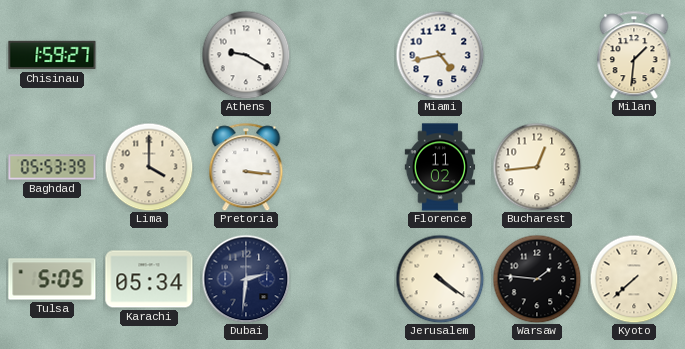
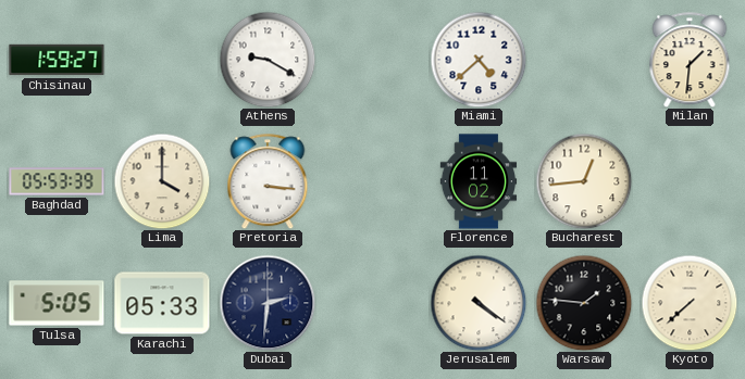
Miami: 4:43 -> 4:38 (479, 60)
Karachi: 05:34 -> 05:33 (162, 303)
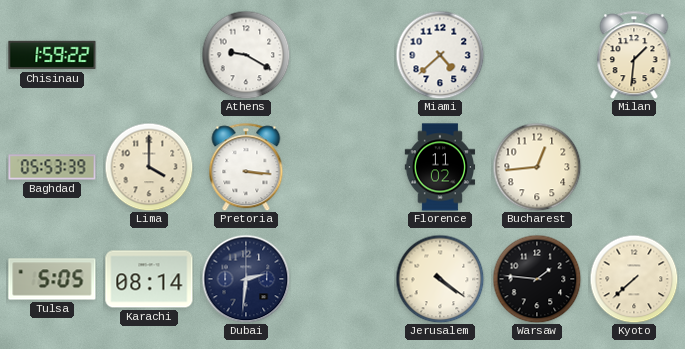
Chisinau: 1:59:27 -> 1:59:22 (52, 55)
Karachi: 05:33 -> 08:14 (149, 279)
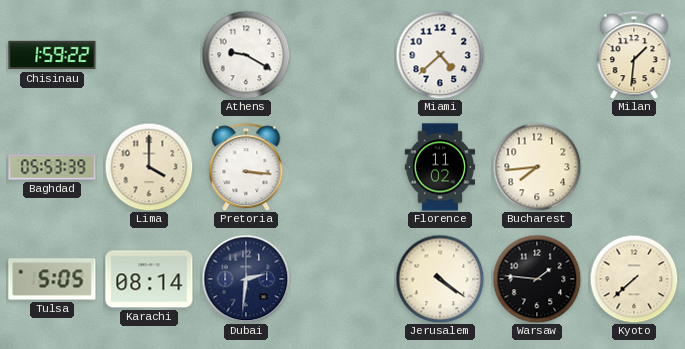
Bucharest: 12:44 -> 7:44 (537, 167)
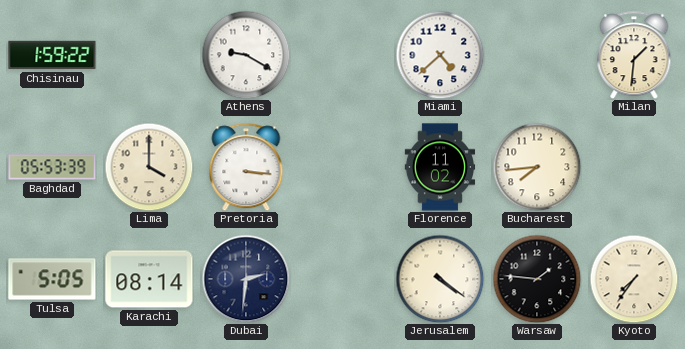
Kyoto: 7:38 -> 7:36 (634, 279)
